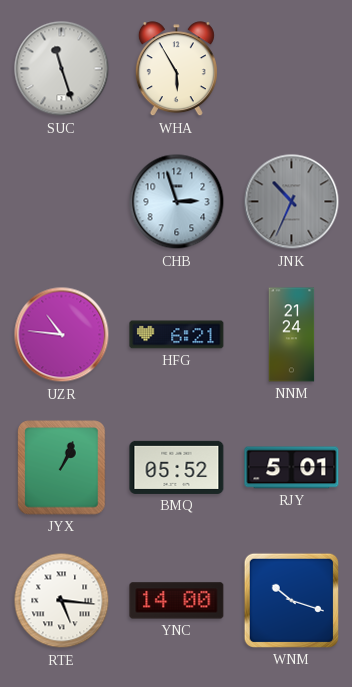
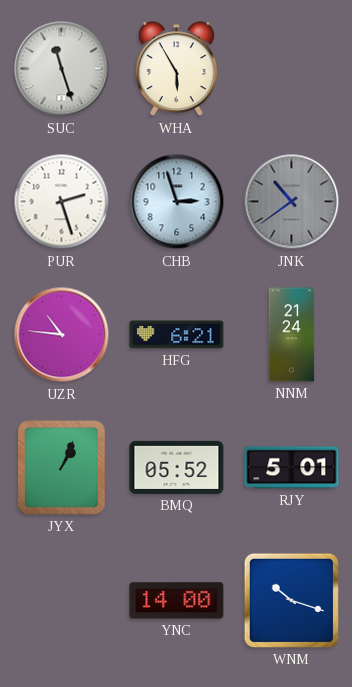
PUR: none -> 2:27 (62, 202)
JNK: 10:34 -> 10:39 (292, 202)
RTE: 5:16 -> none (62, 601)
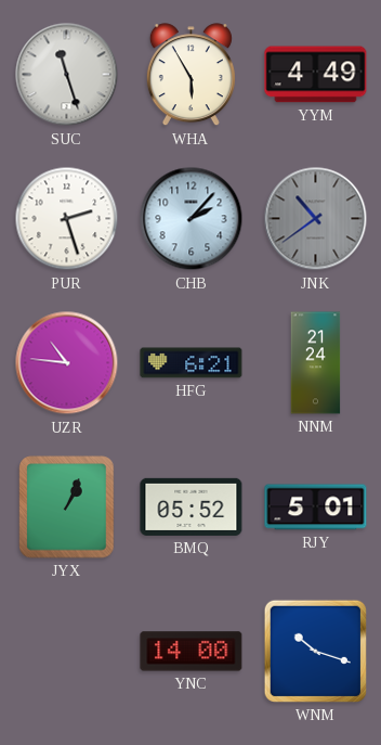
YYM: none -> 4:49 (316, 75)
CHB: 2:57 -> 2:07 (192, 219)
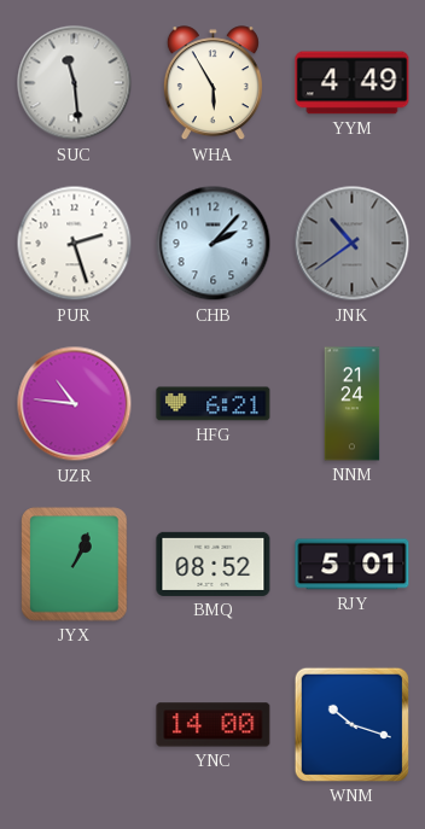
SUC: 11:27 -> 11:29 (75, 83)
BMQ: 05:52 -> 08:52 (214, 564)
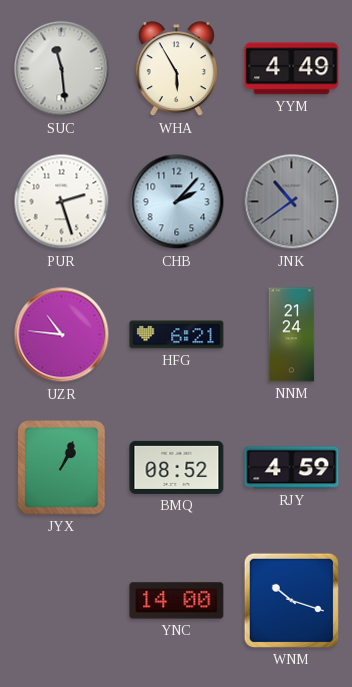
RJY: 5:01 -> 4:59 (292, 468)
